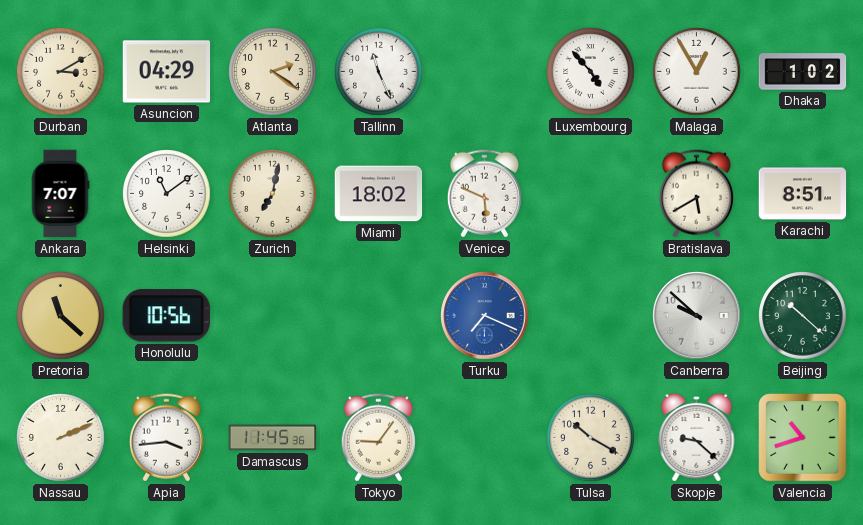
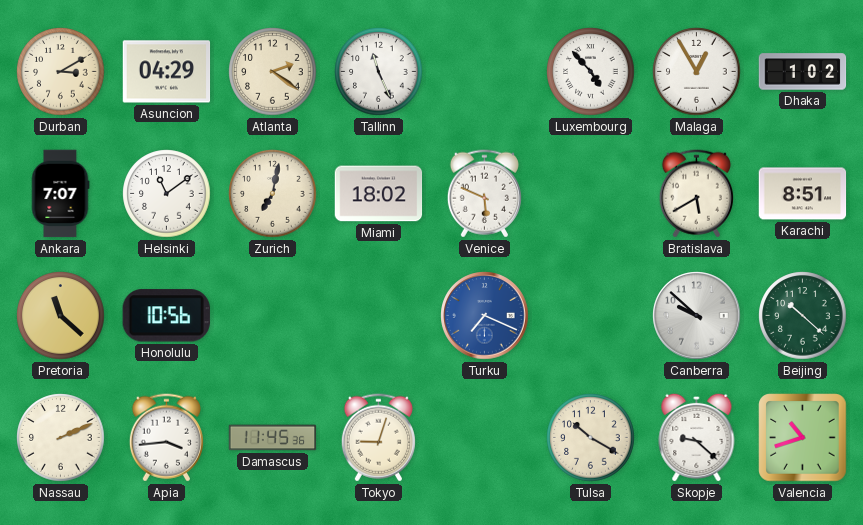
Tokyo: 9:06 -> 9:03 (378, 438)
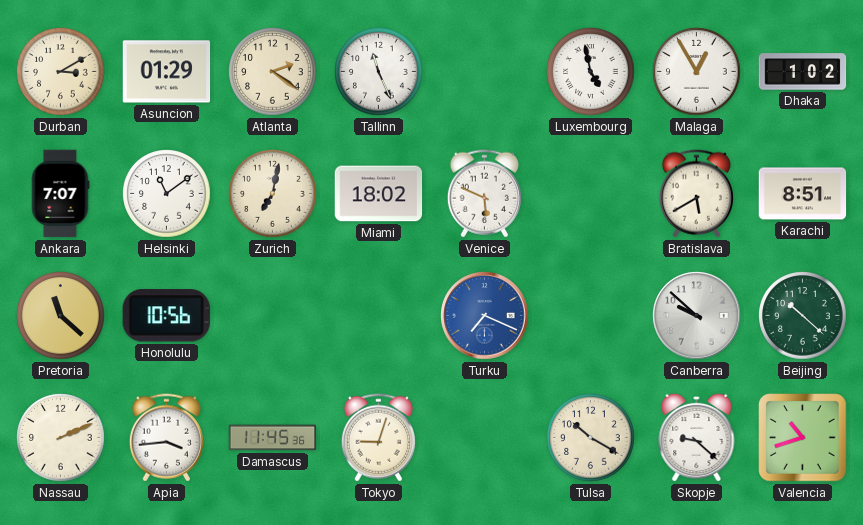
Asuncion: 04:29 -> 01:29 (167, 72)
Luxembourg: 4:53 -> 4:58 (591, 72)
